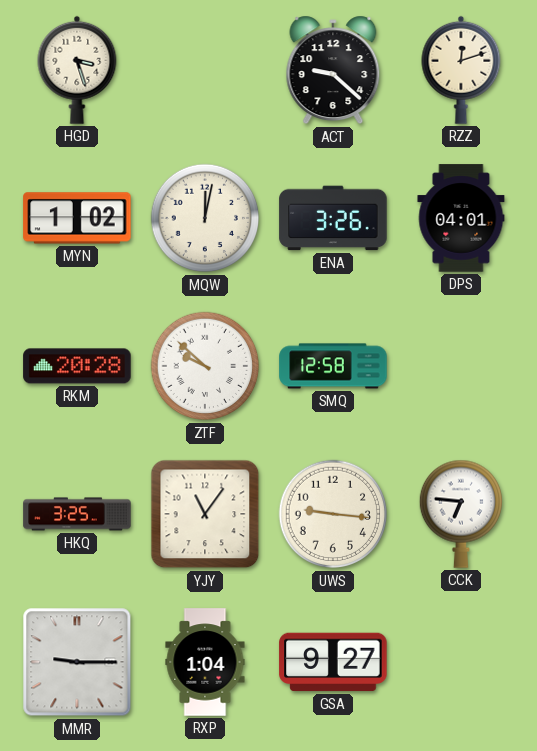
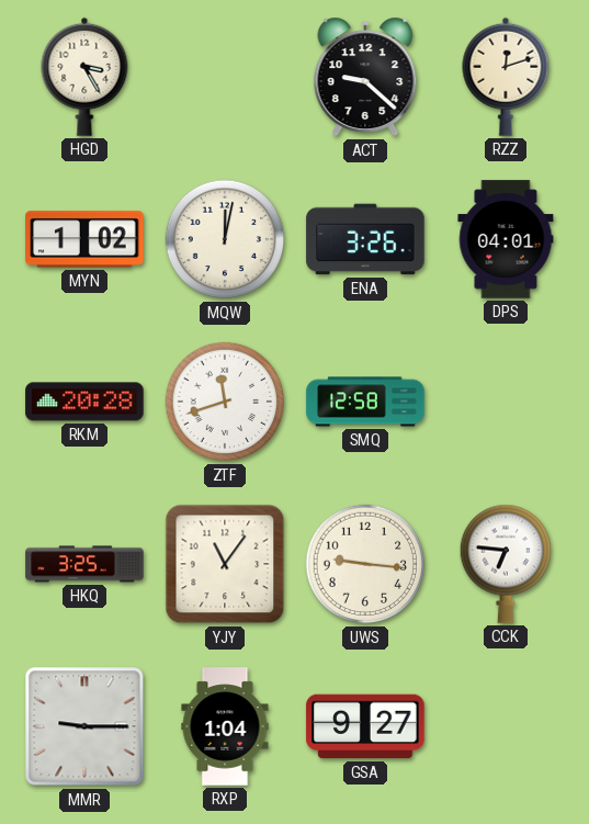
HGD: 3:27 -> 3:25 (84, 77)
ZTF: 9:52 -> 11:42 (225, 402)
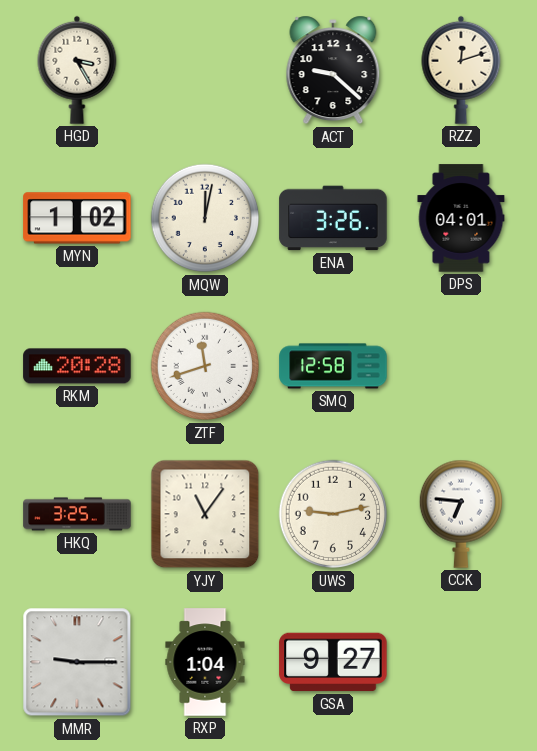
UWS: 9:16 -> 9:13 (333, 514)
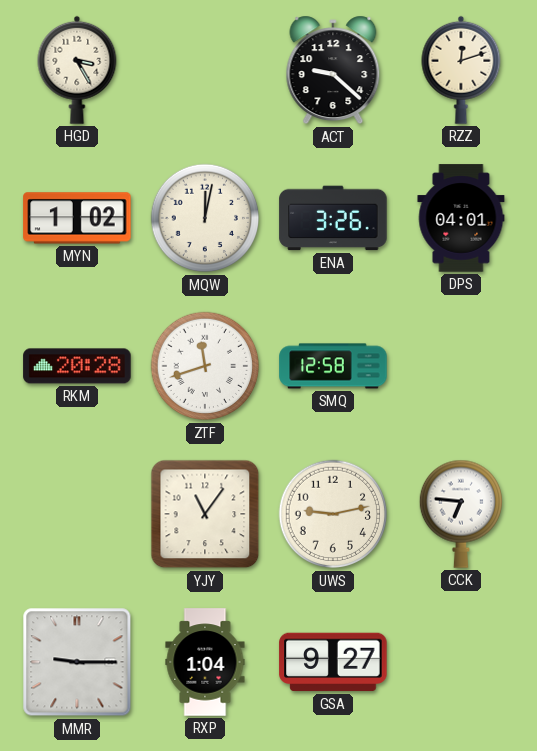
HKQ: 3:25 -> none (77, 514)
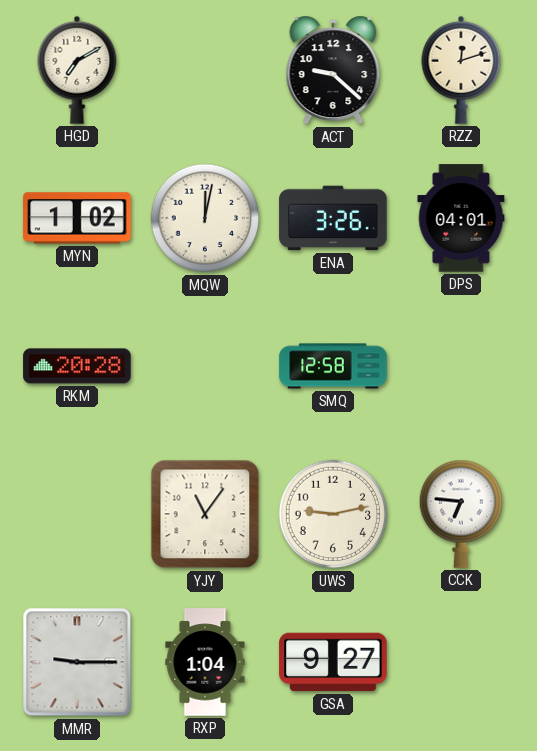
HGD: 3:25 -> 7:10 (77, 70)
ZTF: 11:42 -> none (205, 366)
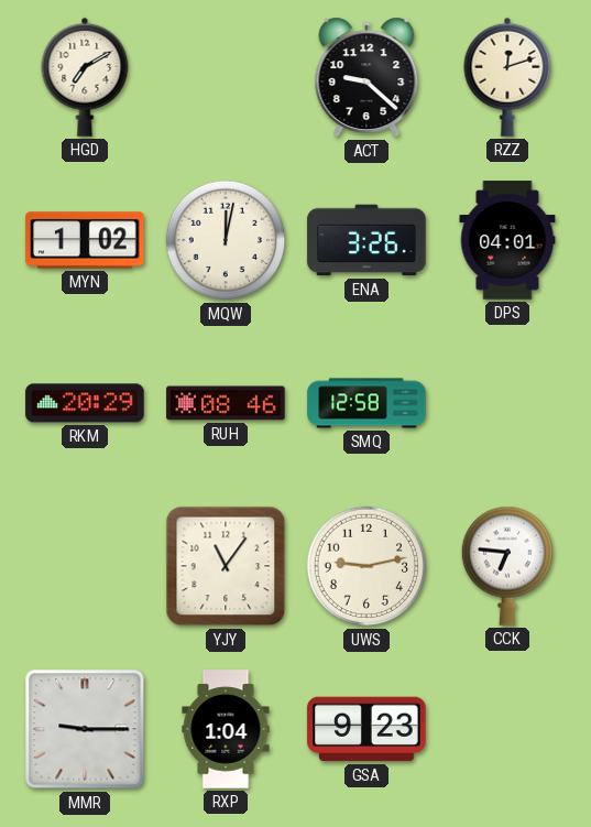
RKM: 20:28 -> 20:29 (85, 403)
RUH: none -> 08:46 (226, 403)
GSA: 9:27 -> 9:23 (366, 729)
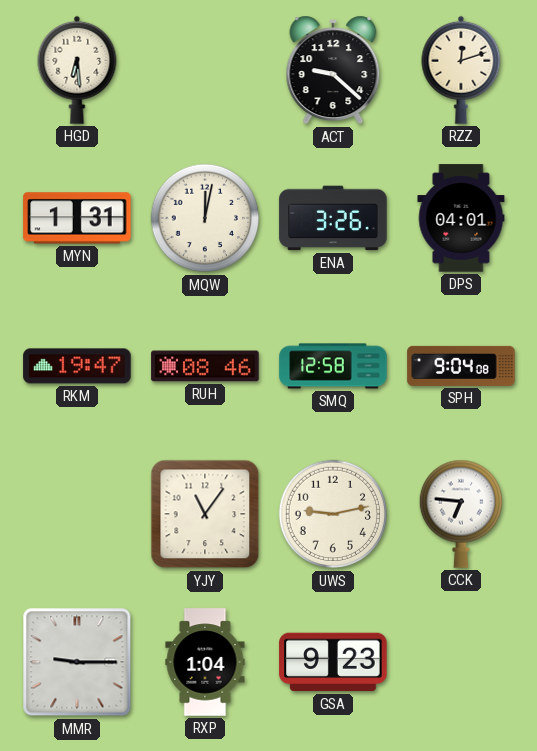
HGD: 7:10 -> 6:29 (77, 70)
MYN: 1:02 -> 1:31 (77, 218)
RKM: 20:29 -> 19:47 (77, 366)
SPH: none -> 9:04 (461, 366)
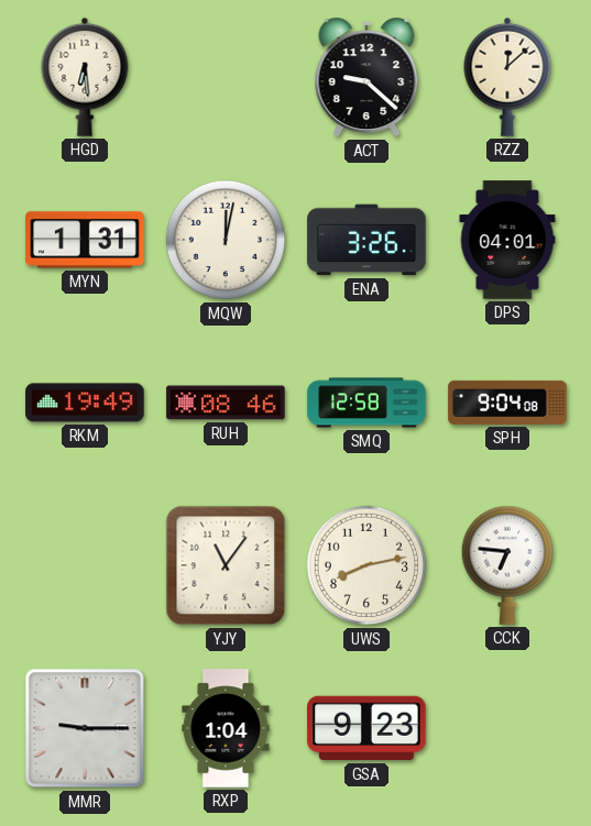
RZZ: 12:12 -> 12:08 (507, 77)
RKM: 19:47 -> 19:49 (85, 403)
UWS: 9:13 -> 8:13 (366, 565)
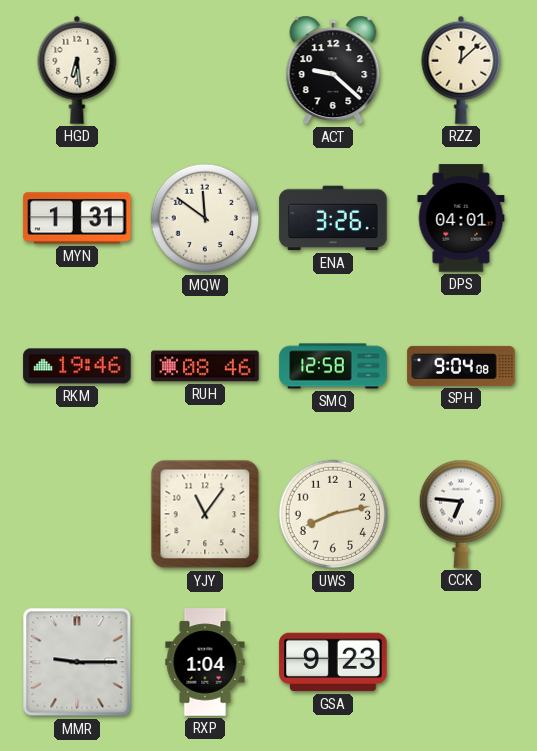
MQW: 12:02 -> 11:51 (205, 218)
RKM: 19:49 -> 19:46 (77, 366)
